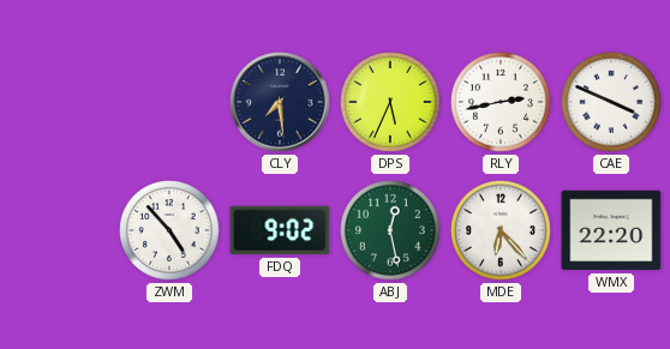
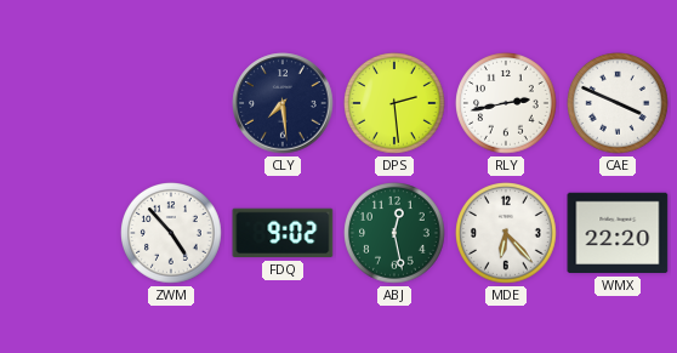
DPS: 5:34 -> 2:29 (396, 104)
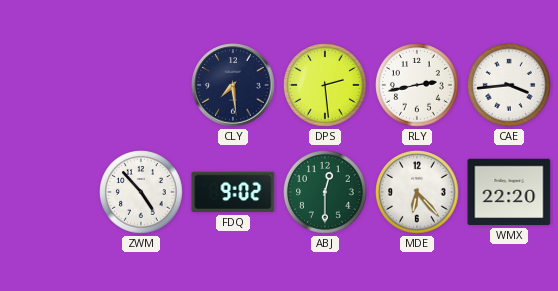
CAE: 3:49 -> 3:44 (510, 86)
ABJ: 12:28 -> 12:30 (326, 193)
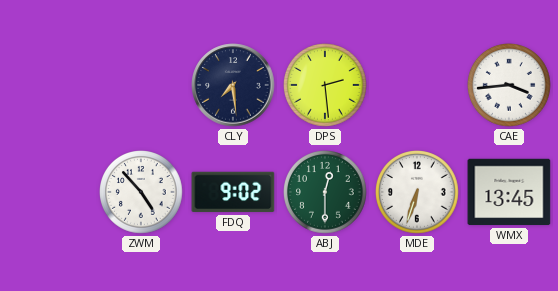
RLY: 2:43 -> none (418, 86)
MDE: 6:23 -> 6:33 (418, 193)
WMX: 22:20 -> 13:45 (509, 192)
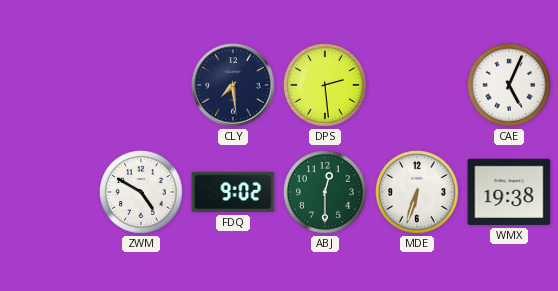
CAE: 3:44 -> 5:04 (510, 86)
ZWM: 4:53 -> 4:50 (142, 193)
WMX: 13:45 -> 19:38 (509, 192)
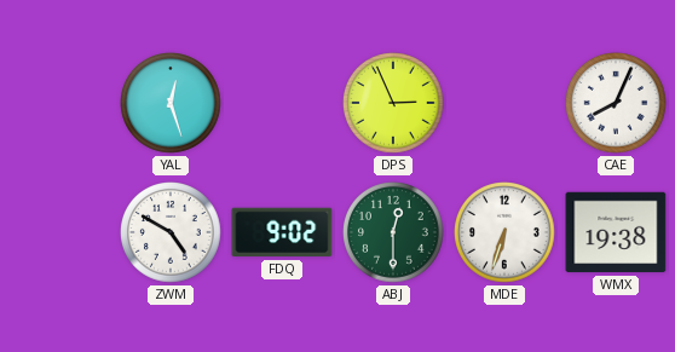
YAL: none -> 12:27 (172, 104)
CLY: 7:29 -> none (233, 85)
DPS: 2:29 -> 2:56 (394, 104)
CAE: 5:04 -> 8:04 (617, 104)
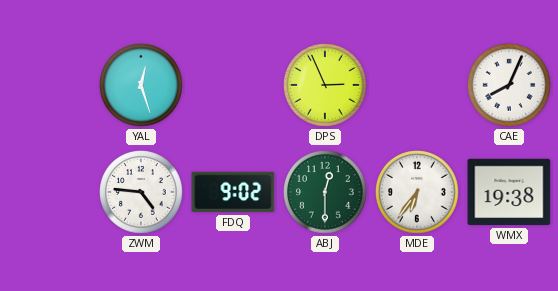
ZWM: 4:50 -> 4:46 (142, 193)
MDE: 6:33 -> 6:36 (418, 193)
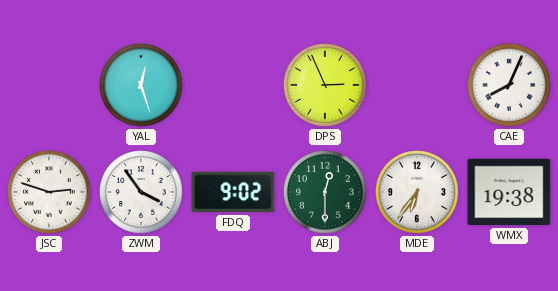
JSC: none -> 2:48 (50, 193)
ZWM: 4:46 -> 3:54 (142, 193)
